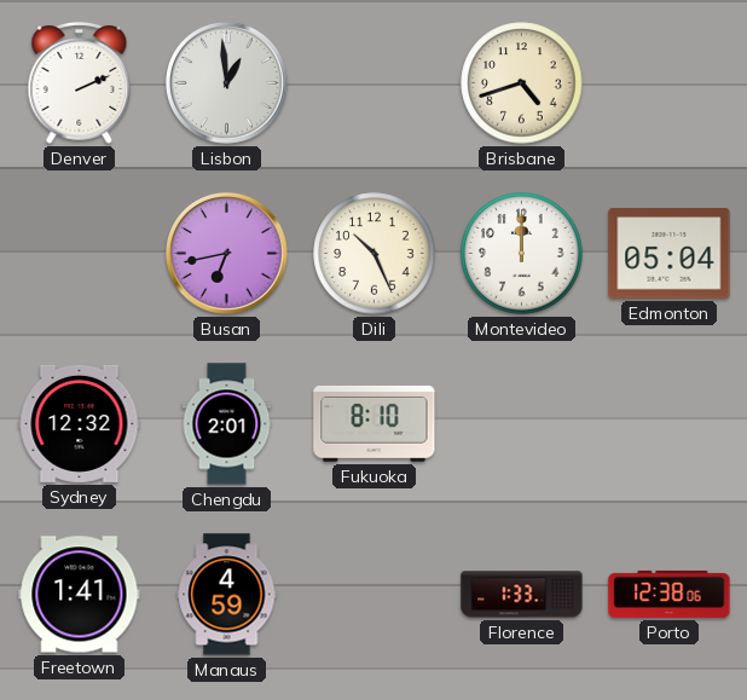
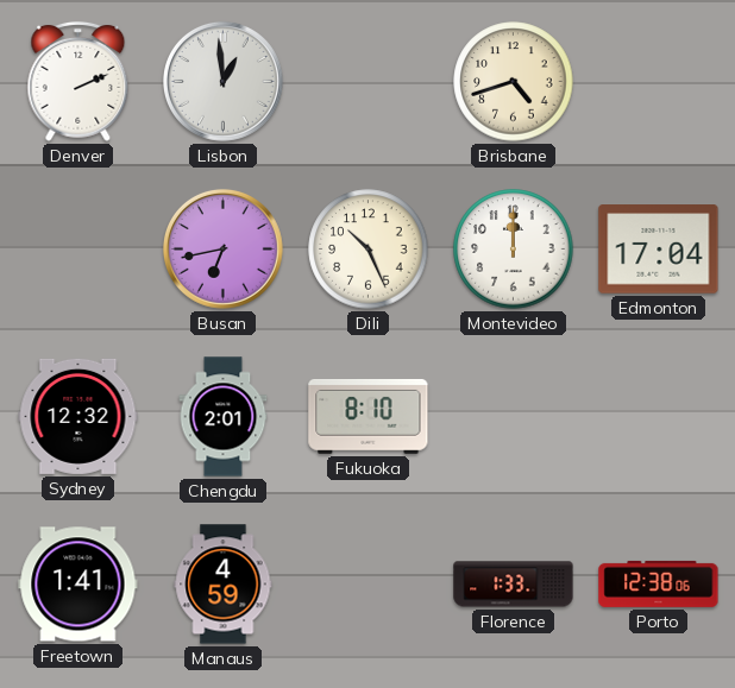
Edmonton: 05:04 -> 17:04 (659, 250)
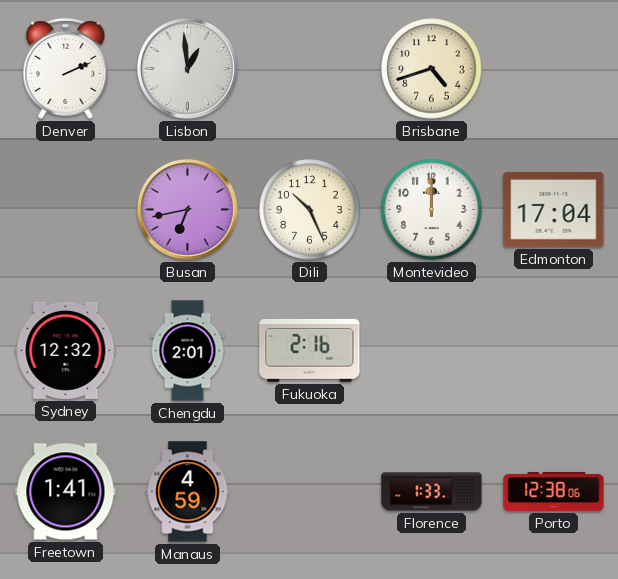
Fukuoka: 8:10 -> 2:16 (310, 350)
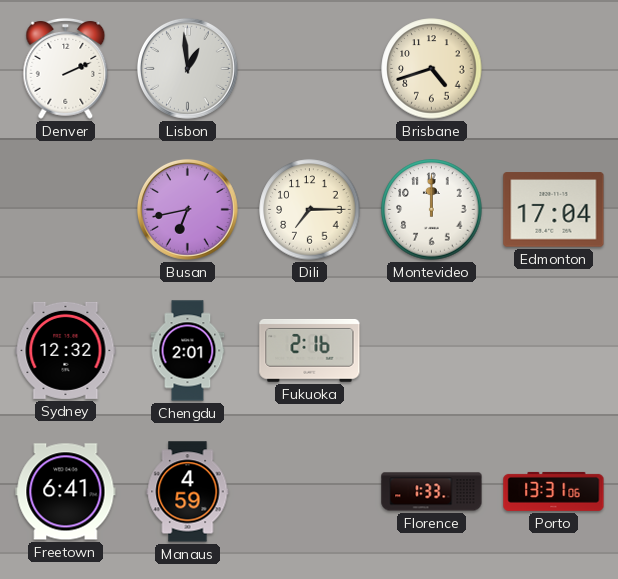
Dili: 10:26 -> 7:15 (310, 210)
Freetown: 1:41 -> 6:41 (66, 492)
Porto: 12:38 -> 13:31 (554, 491)
